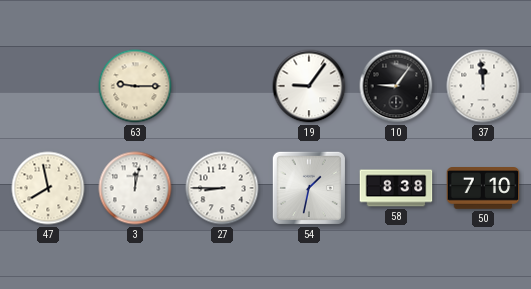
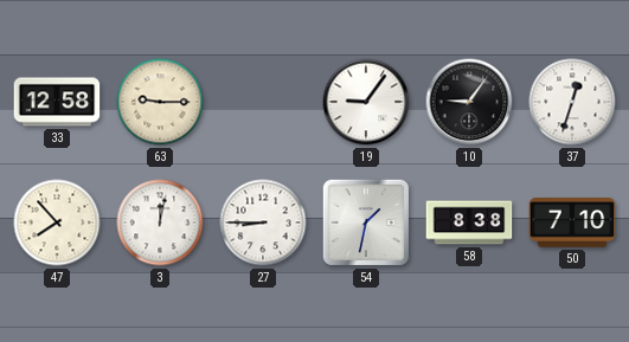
33: none -> 12:58 (57, 102)
37: 11:59 -> 12:33 (572, 102)
47: 7:58 -> 7:53 (57, 222)
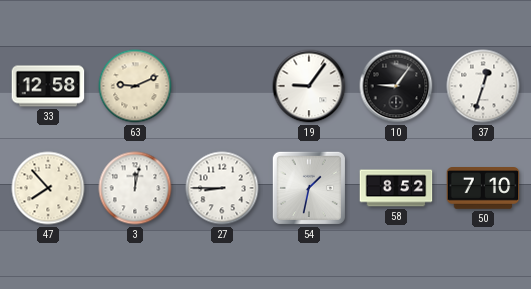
63: 9:15 -> 9:11 (135, 86)
58: 8:38 -> 8:52 (396, 188)
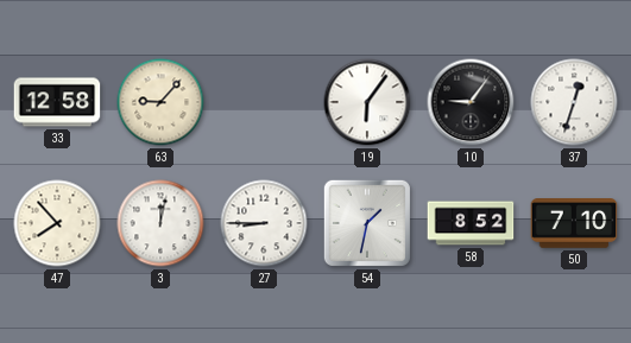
63: 9:11 -> 9:07 (160, 102)
19: 9:06 -> 6:06 (367, 102)
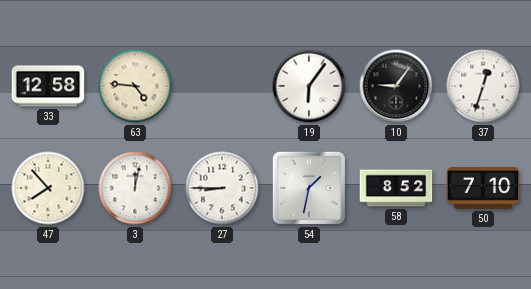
63: 9:07 -> 4:46 (135, 86)
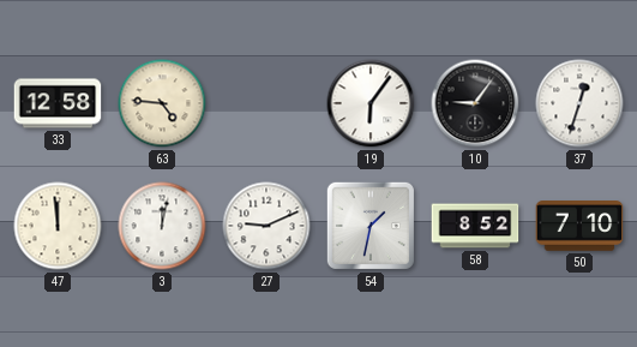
47: 7:53 -> 11:59 (58, 226)
27: 8:45 -> 9:11 (266, 226)
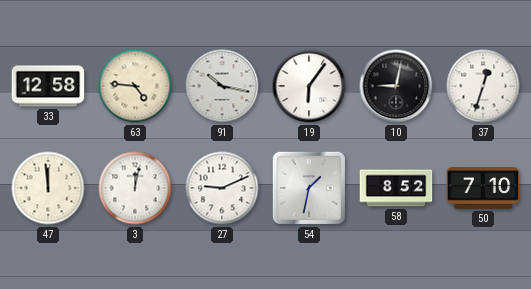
91: none -> 10:17 (222, 86)
10: 9:06 -> 9:02 (396, 86)
